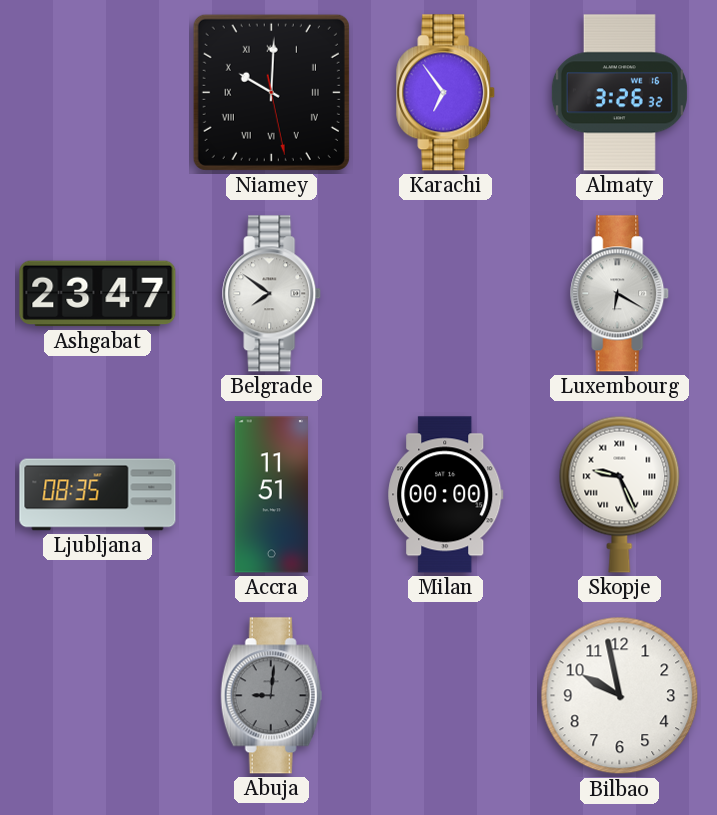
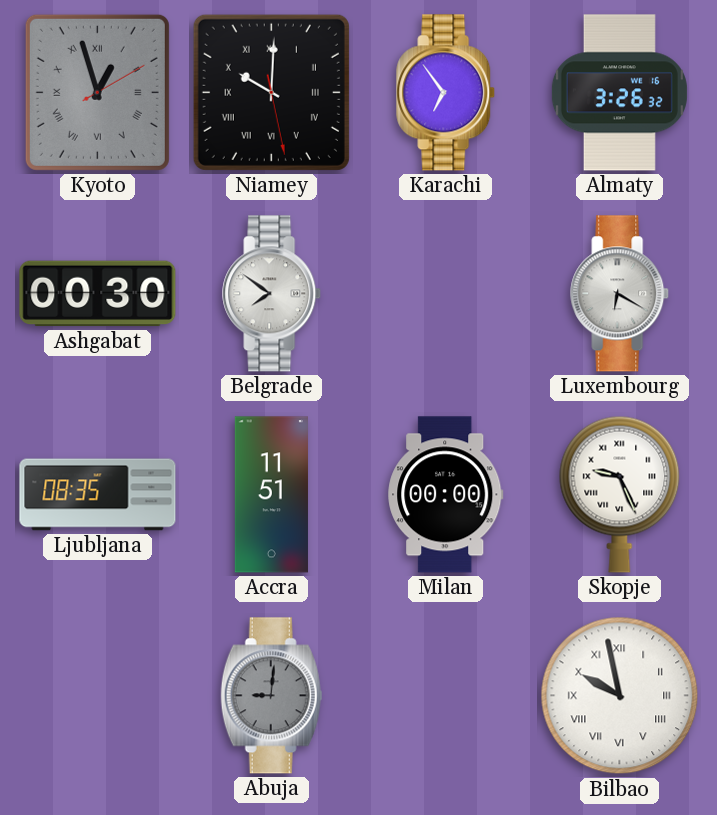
Kyoto: none -> 12:57 (97, 92)
Ashgabat: 23:47 -> 00:30 (98, 294)
Bilbao numerals: Arabic -> Roman (620, 696)
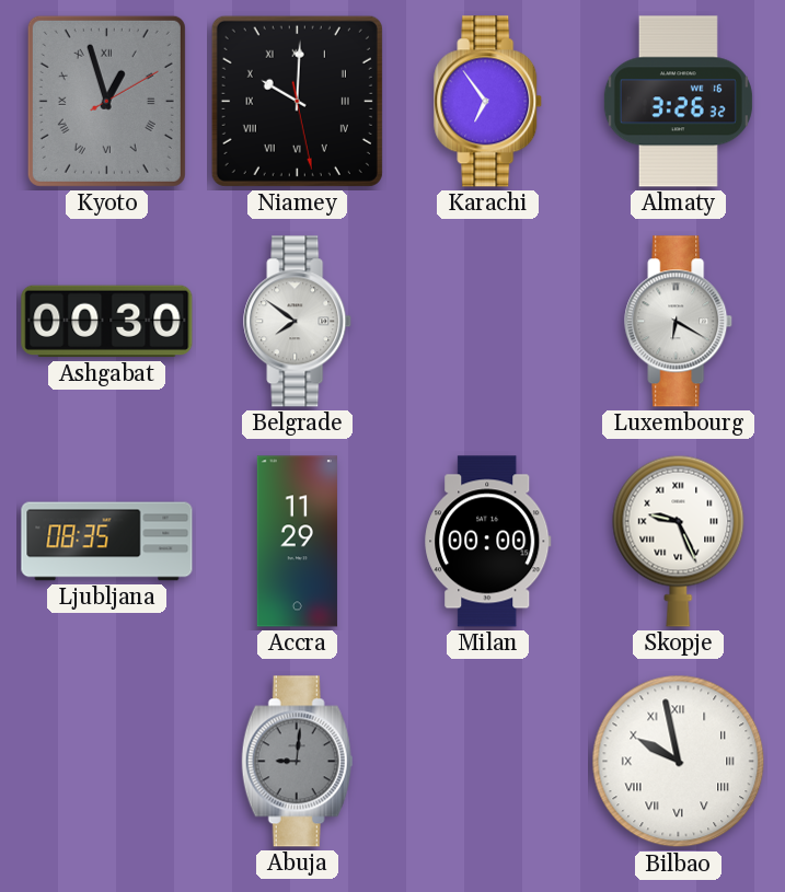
Accra: 11:51 -> 11:29 (297, 542)
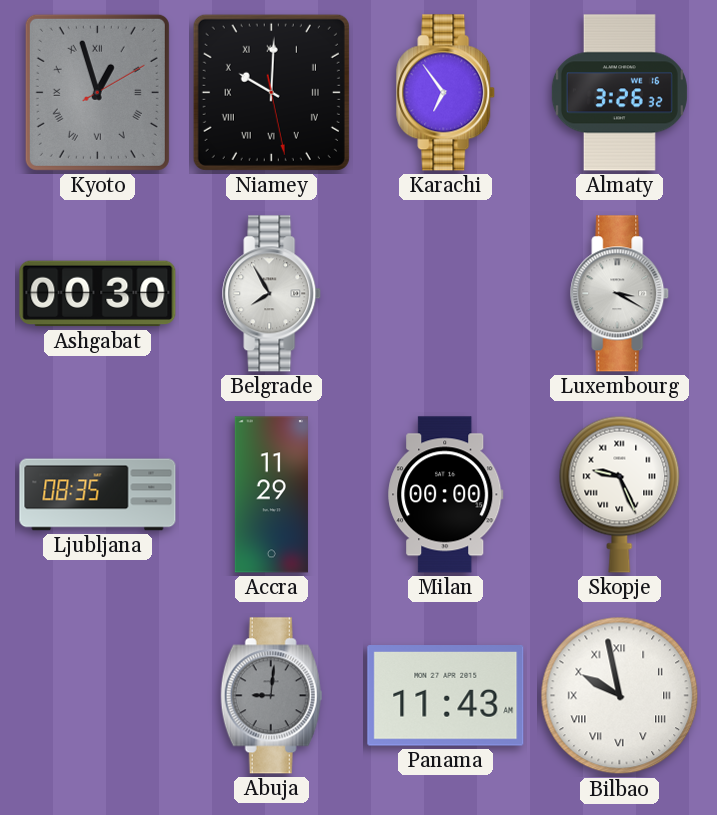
Belgrade: 7:51 -> 7:55 (272, 294)
Luxembourg: 6:20 -> 3:20 (620, 294)
Panama: none -> 11:43 (446, 696)
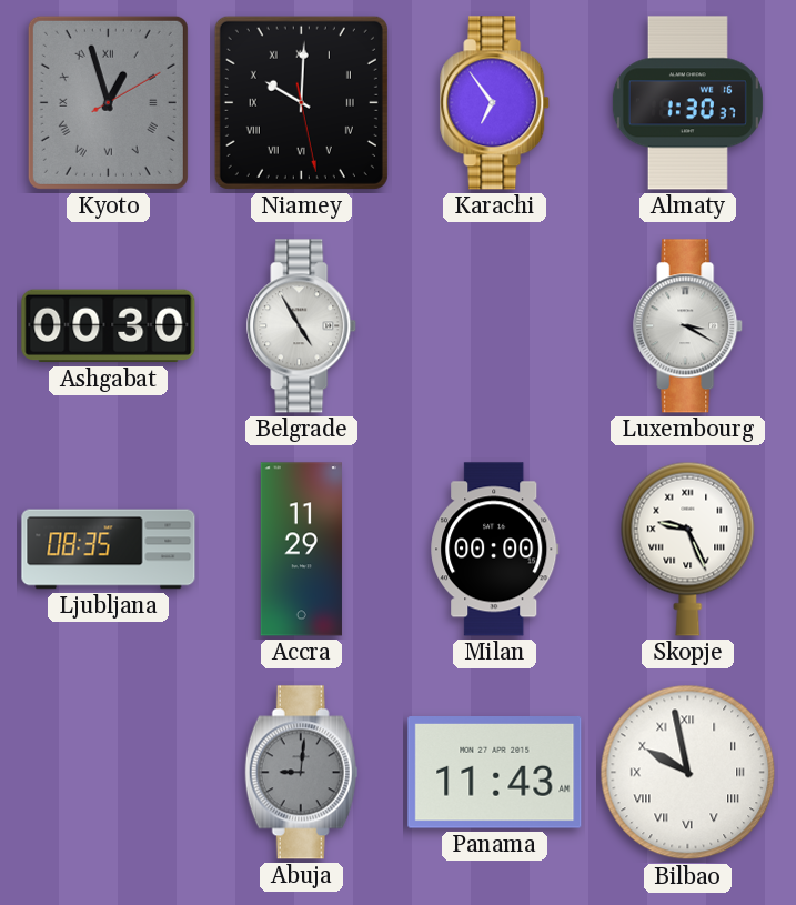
Almaty: 3:26 -> 1:30 (687, 103)
Belgrade: 7:55 -> 4:55 (302, 326)
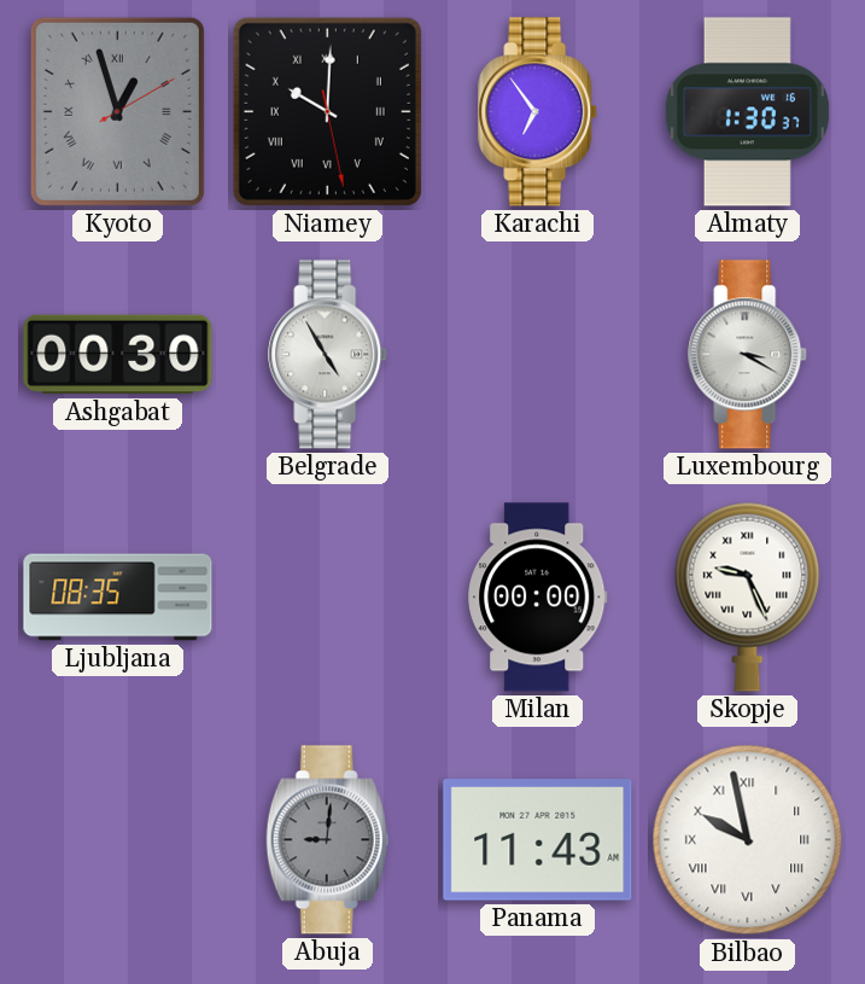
Accra: 11:29 -> none (301, 550)
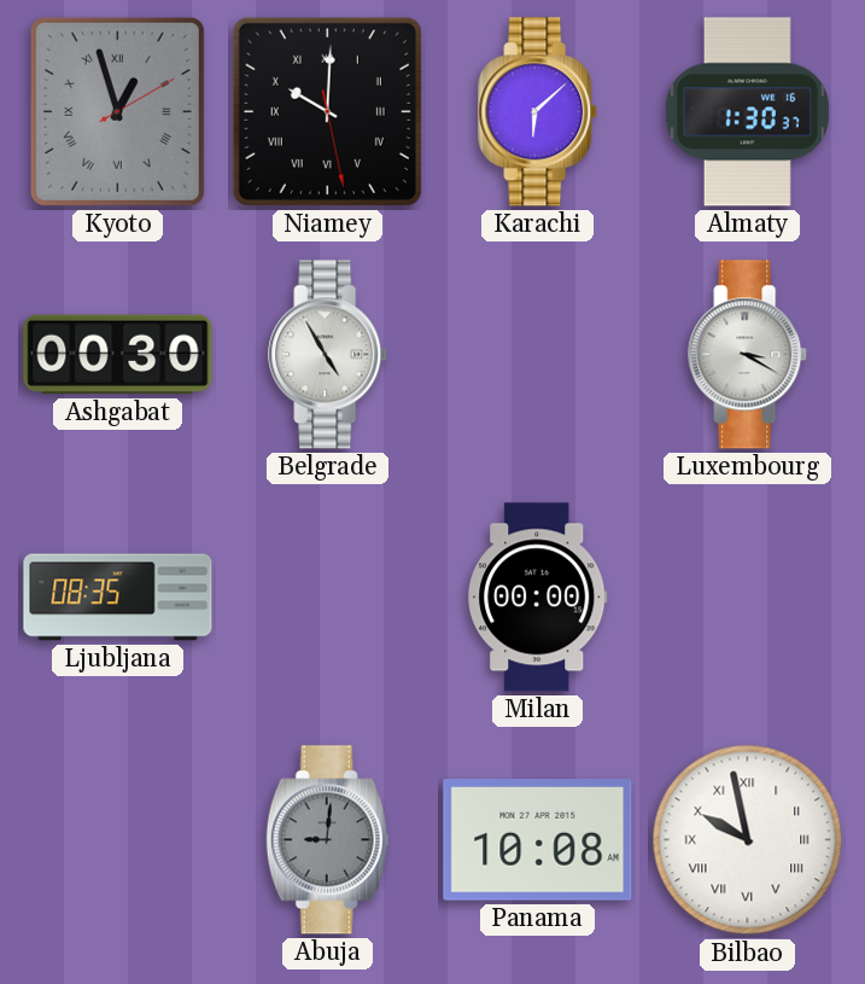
Karachi: 6:54 -> 6:08 (538, 112)
Skopje: 9:26 -> none (748, 596)
Panama: 11:43 -> 10:08 (538, 840)
